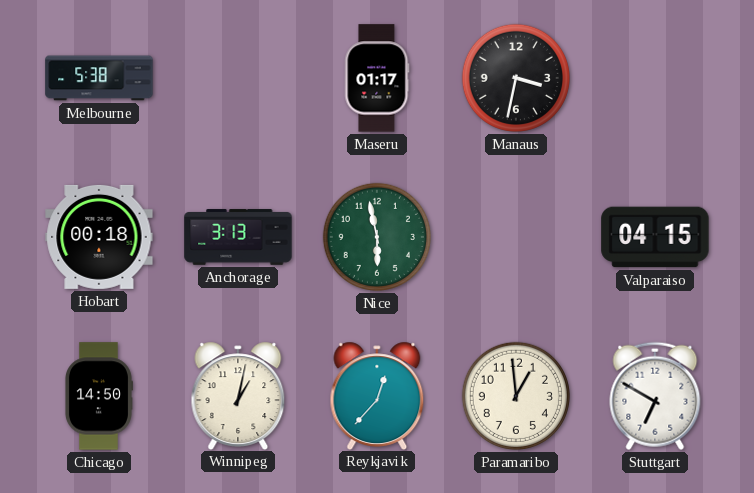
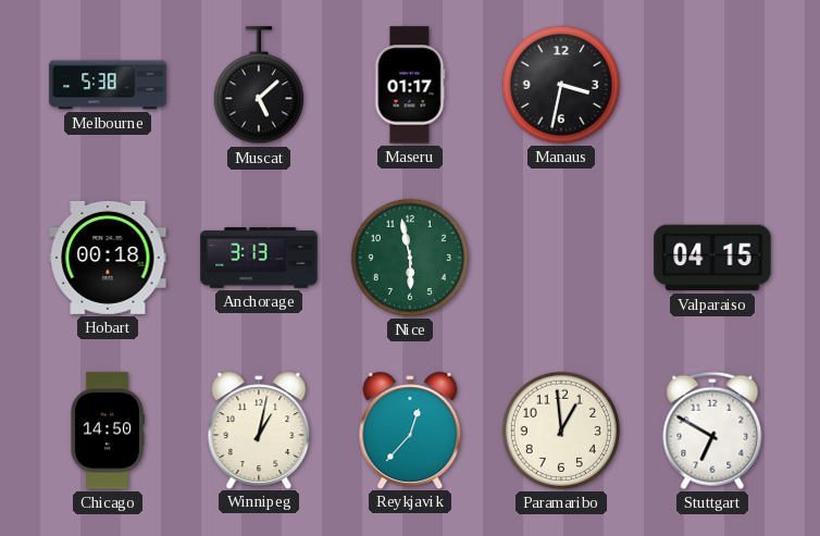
Muscat: none -> 5:08 (259, 86)
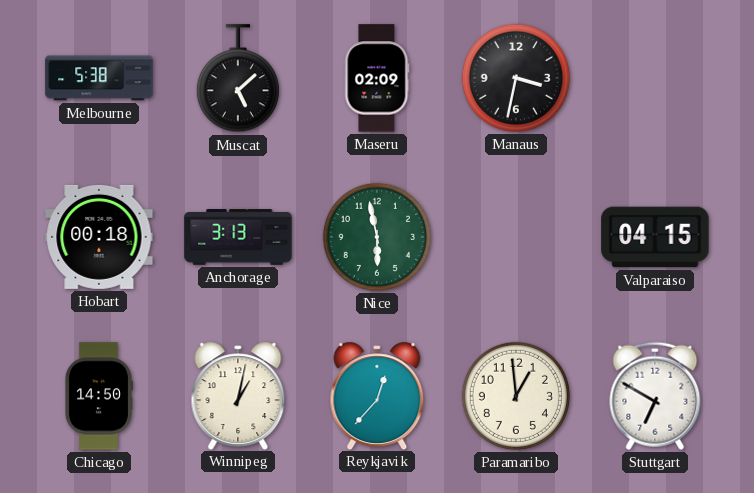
Maseru: 01:17 -> 02:09 (377, 78)
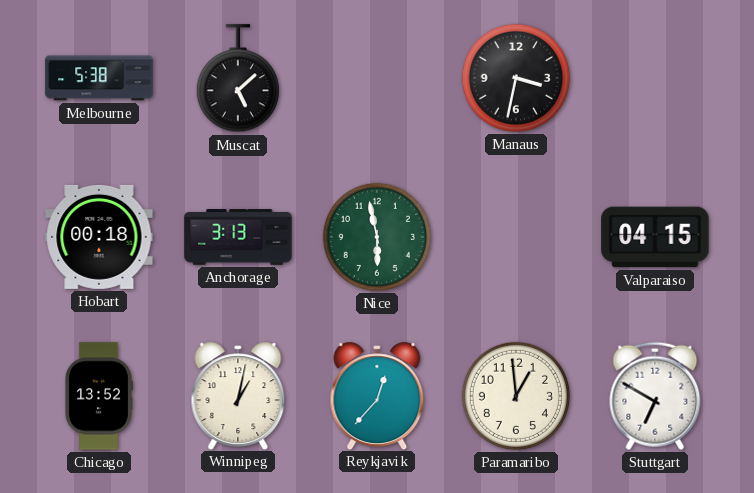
Maseru: 02:09 -> none (377, 78)
Chicago: 14:50 -> 13:52 (98, 396)
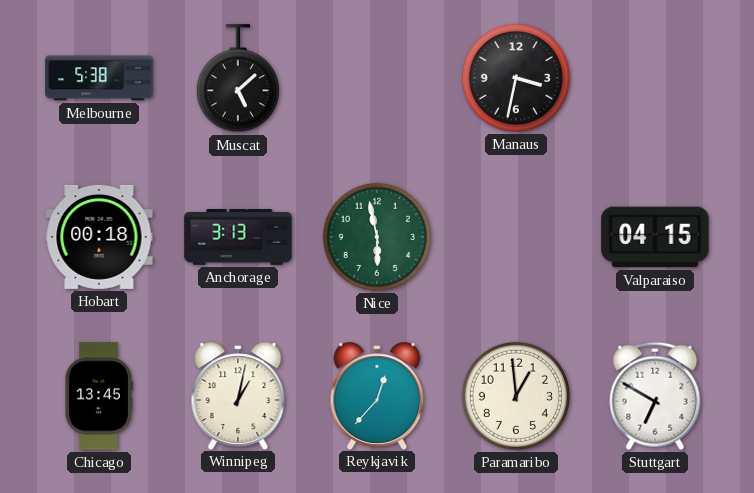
Chicago: 13:52 -> 13:45 (98, 396)
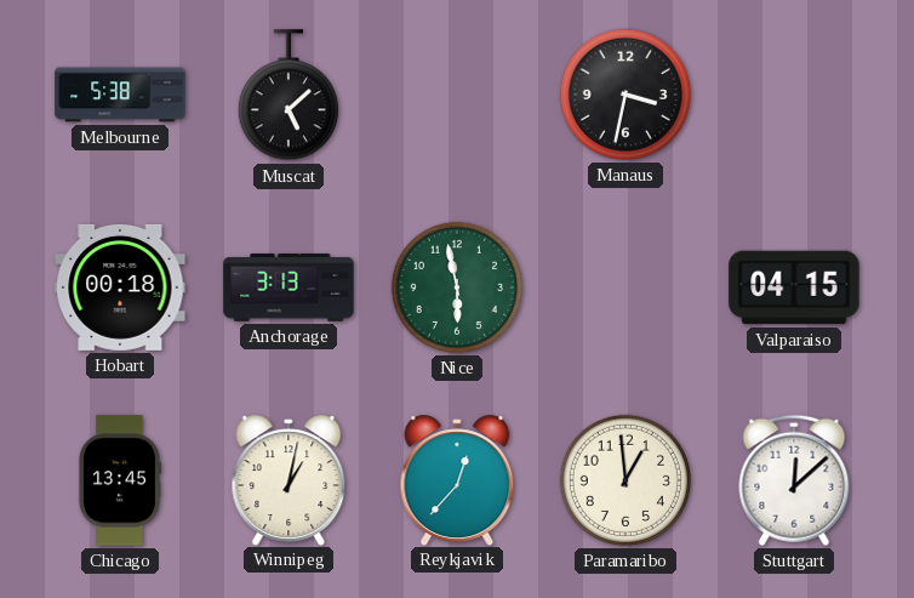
Stuttgart: 6:50 -> 12:08 (794, 480)
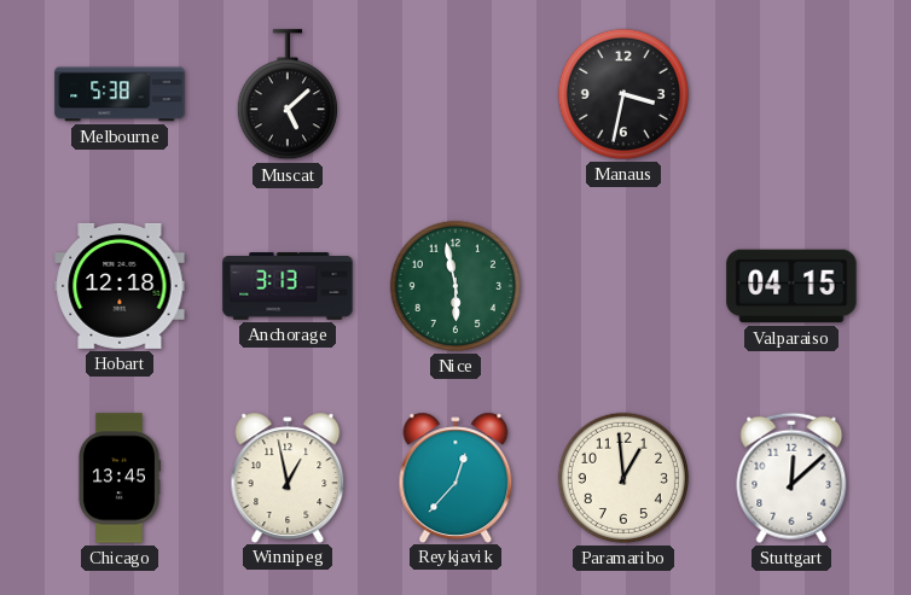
Hobart: 00:18 -> 12:18 (120, 286)
Winnipeg: 1:02 -> 12:58 (288, 477)
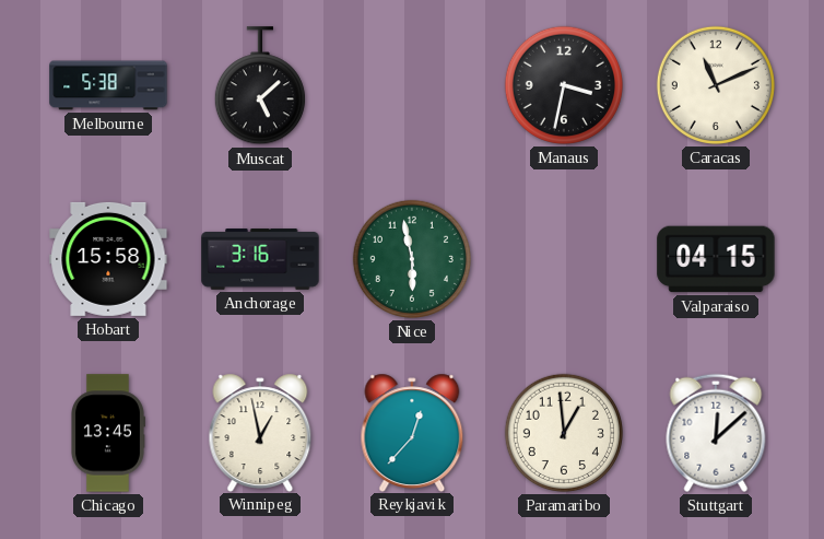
Caracas: none -> 11:11 (716, 85)
Hobart: 12:18 -> 15:58 (108, 259)
Anchorage: 3:13 -> 3:16 (260, 259)
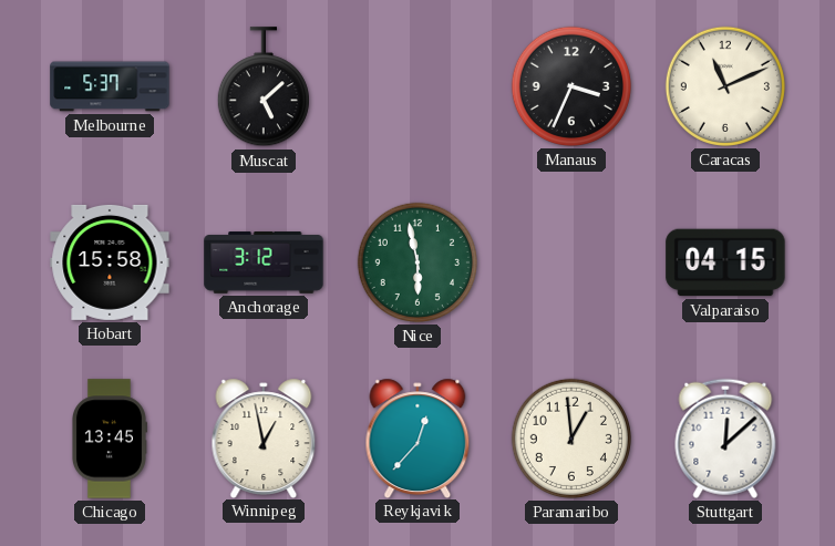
Melbourne: 5:38 -> 5:37 (110, 86)
Manaus: 3:32 -> 3:34 (571, 86)
Anchorage: 3:16 -> 3:12 (264, 262)
